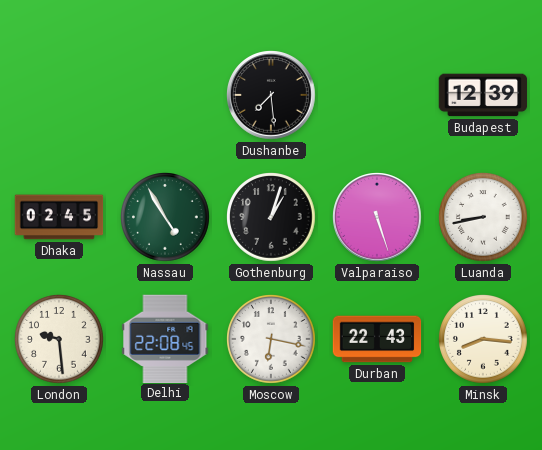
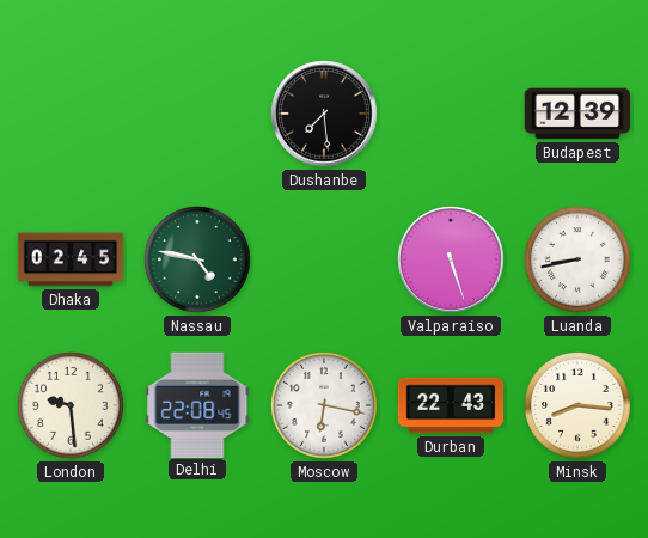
Nassau: 4:55 -> 4:47 (197, 259)
Gothenburg: 1:03 -> none (271, 217)
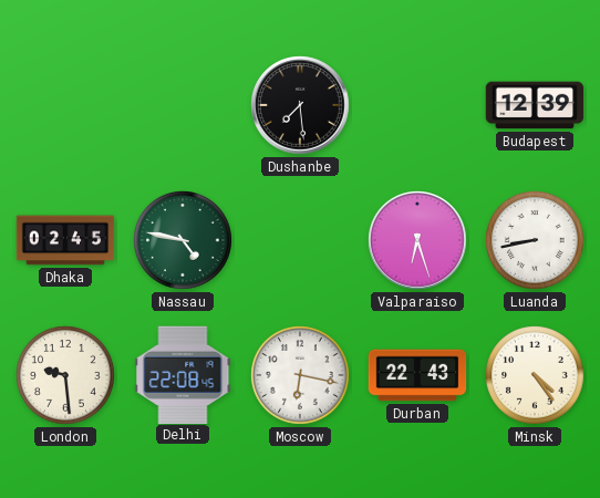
Valparaiso: 5:27 -> 6:27 (417, 240)
Minsk: 8:16 -> 4:24 (535, 375)
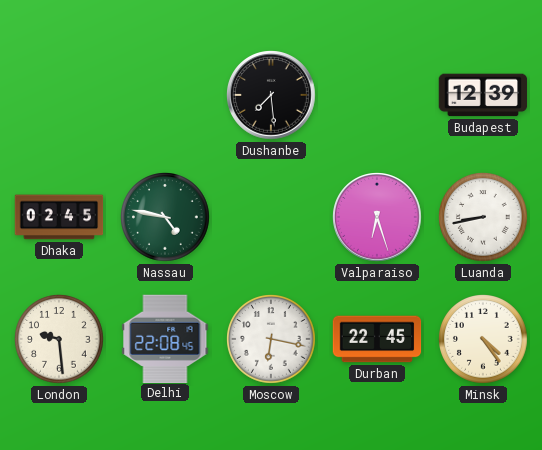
Durban: 22:43 -> 22:45 (377, 339)
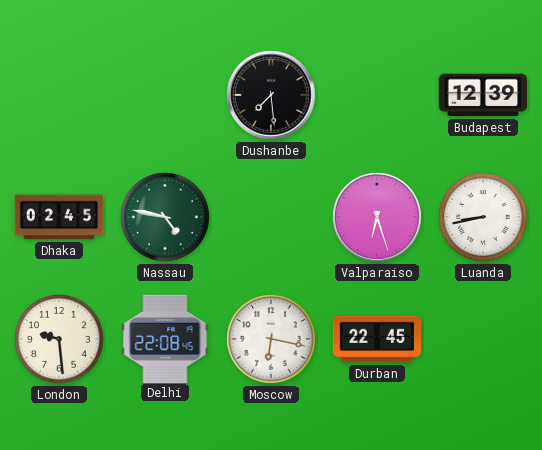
Minsk: 4:24 -> none (483, 339)
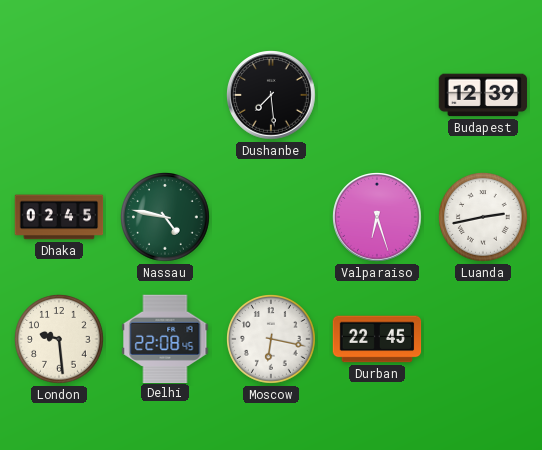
Luanda: 8:43 -> 2:43 (483, 217)
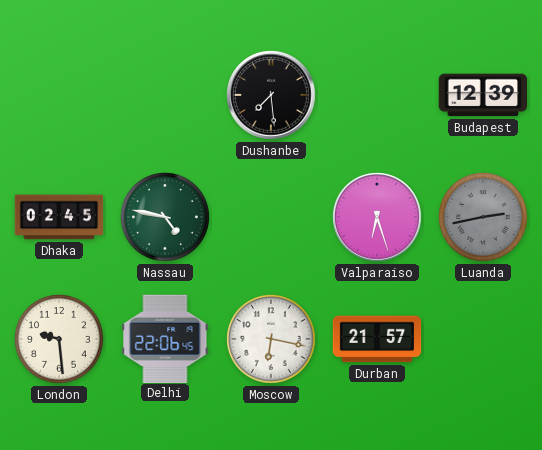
Luanda dial: white -> grey (483, 217)
Delhi: 22:08 -> 22:06 (165, 338)
Durban: 22:45 -> 21:57 (377, 339)
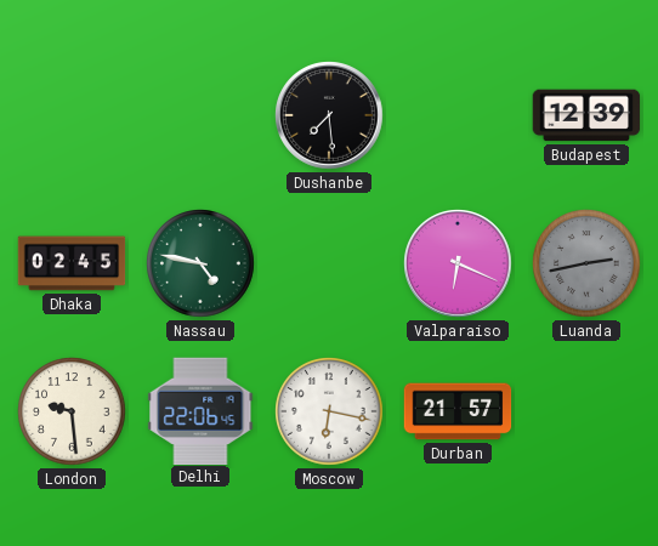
Valparaiso: 6:27 -> 6:19 (458, 263)
